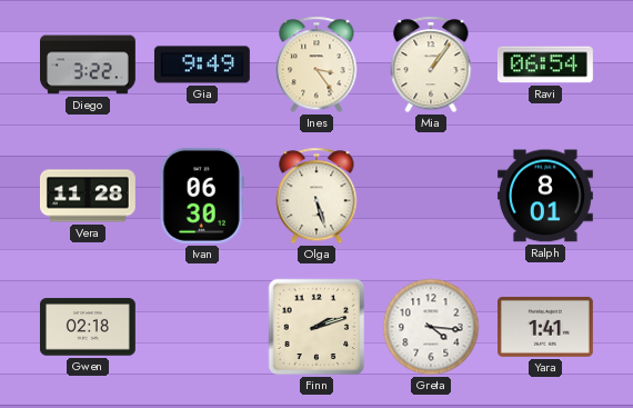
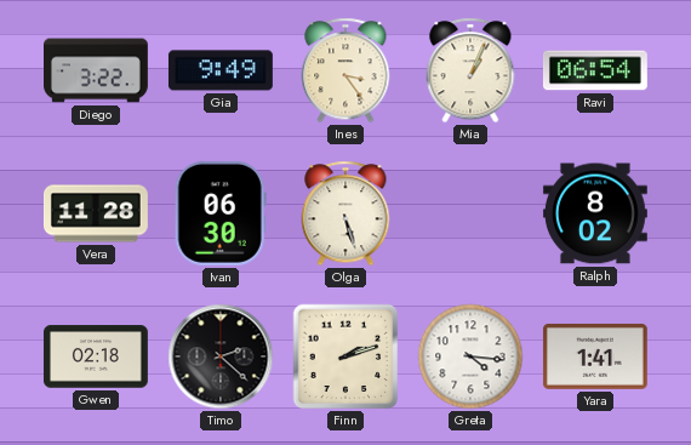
Mia: 1:06 -> 1:04 (470, 70)
Ralph: 8:01 -> 8:02 (595, 213)
Timo: none -> 2:22 (221, 356)
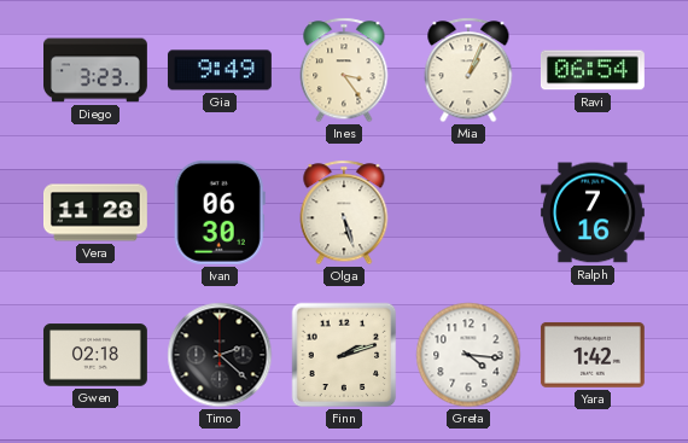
Diego: 3:22 -> 3:23 (97, 70)
Ralph: 8:02 -> 7:16 (593, 212)
Yara: 1:41 -> 1:42 (593, 355)
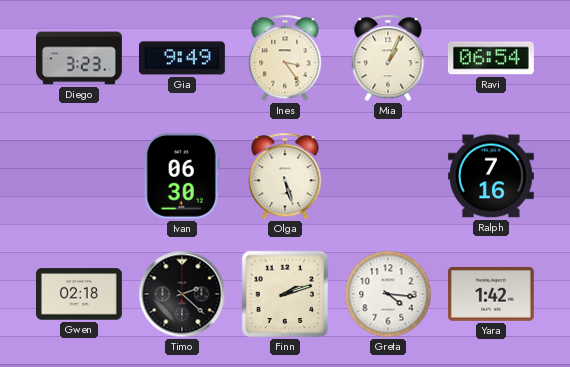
Vera: 11:28 -> none (97, 212)
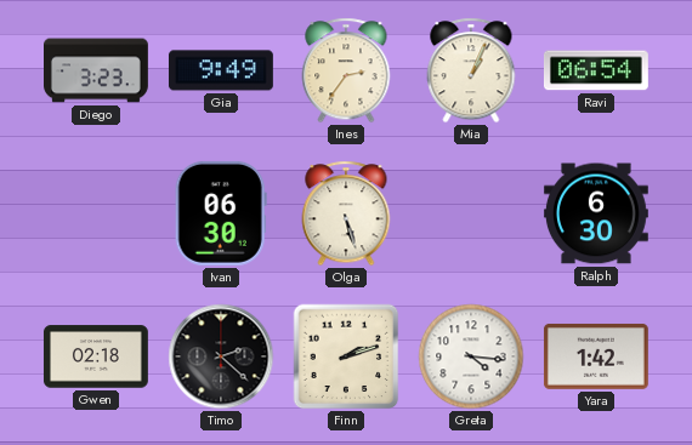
Ines: 3:24 -> 2:36 (346, 70)
Ralph: 7:16 -> 6:30 (596, 213)
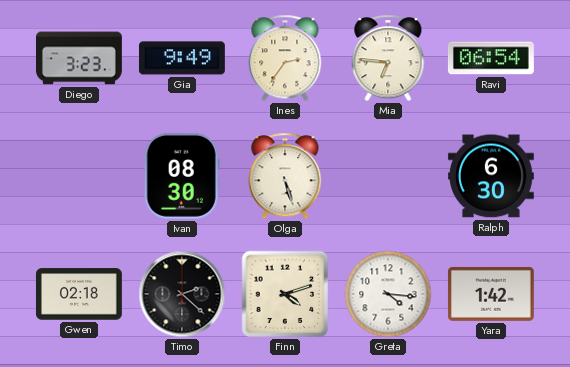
Mia: 1:04 -> 6:46 (388, 58)
Ivan: 06:30 -> 08:30 (182, 176)
Finn: 2:12 -> 4:12 (285, 294)
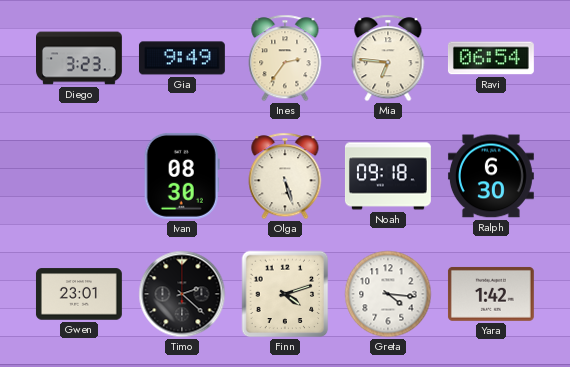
Noah: none -> 09:18 (388, 176)
Gwen: 02:18 -> 23:01 (79, 294)
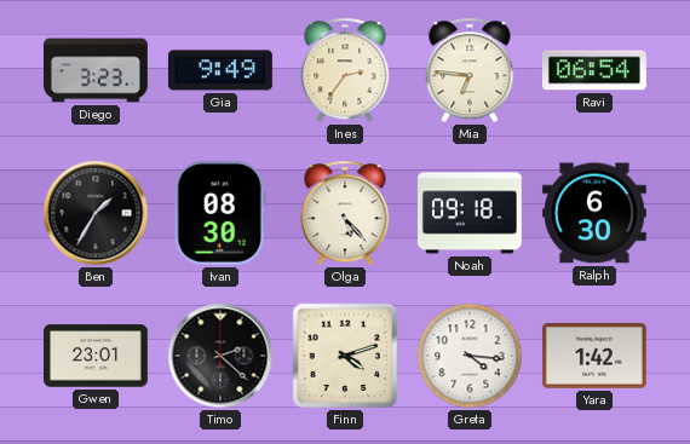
Ben: none -> 1:35 (96, 213)
Olga: 5:27 -> 5:23 (345, 213)
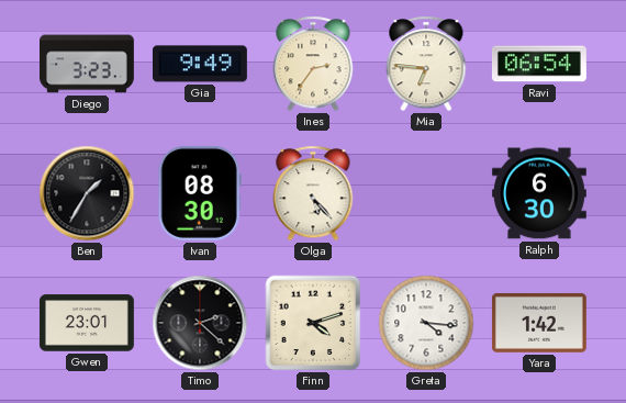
Noah: 09:18 -> none (470, 213)
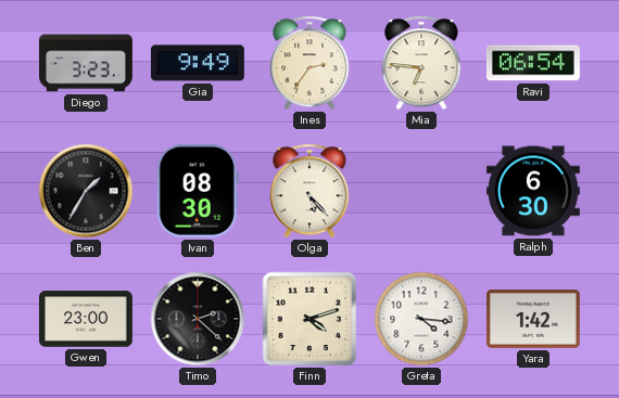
Gwen: 23:01 -> 23:00 (86, 319)
